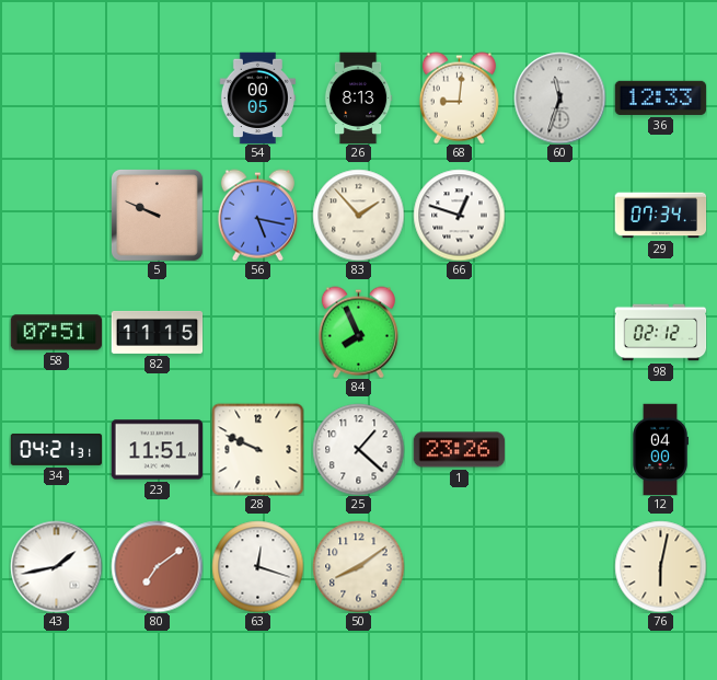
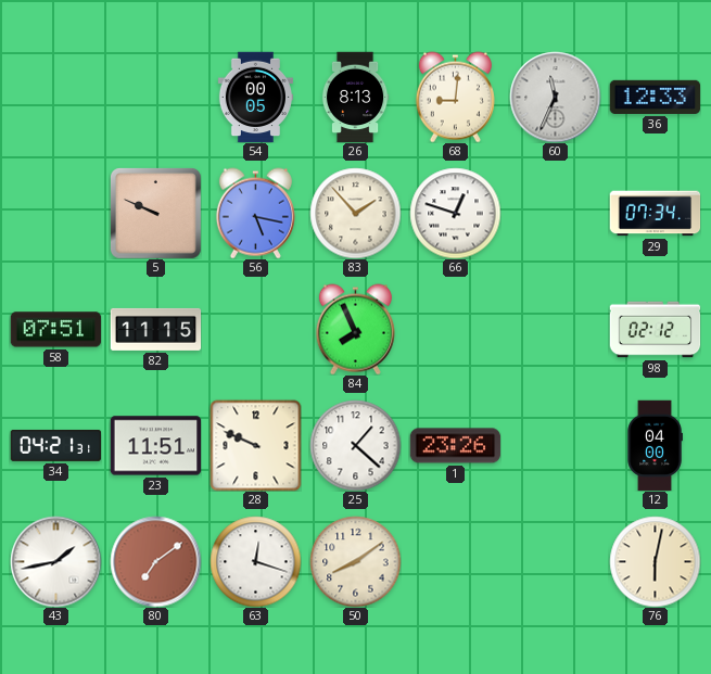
60: 11:33 -> 11:34 (555, 97)
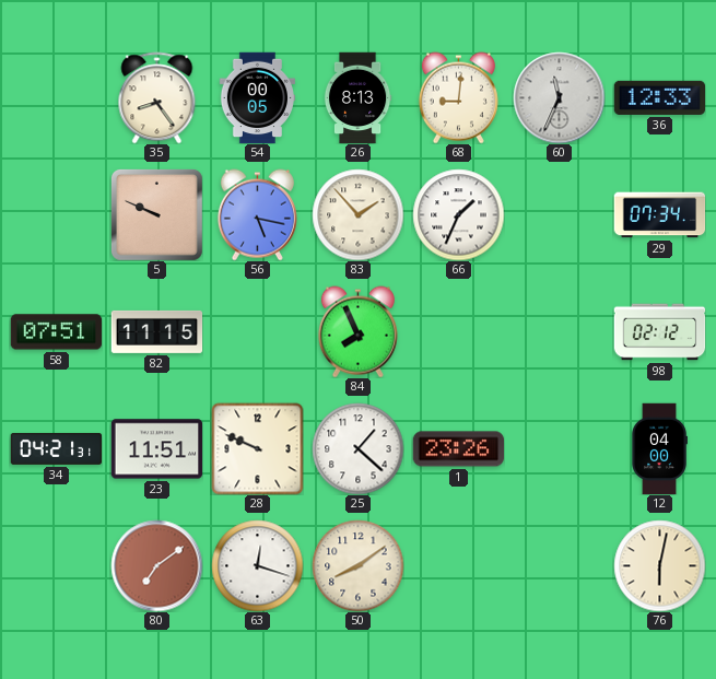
35: none -> 8:24 (157, 97)
66: 12:48 -> 1:34 (458, 214)
43: 1:43 -> none (55, 561)
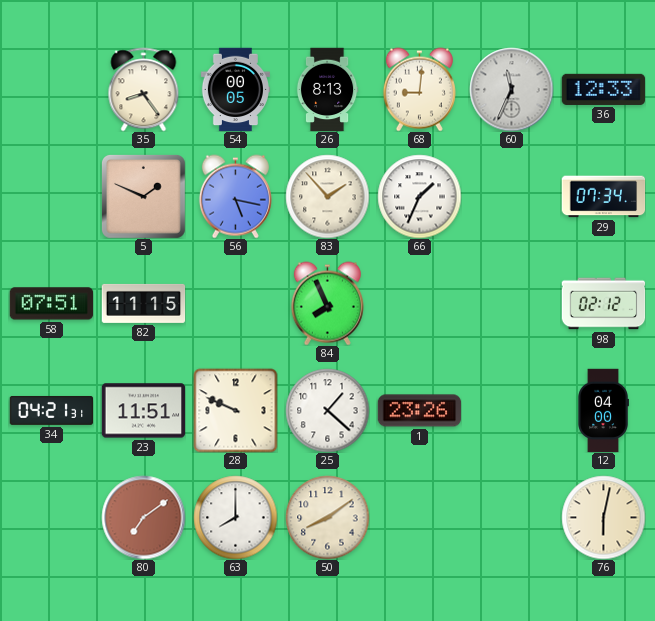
5: 9:49 -> 1:49 (143, 196)
63: 12:18 -> 8:00 (235, 517)
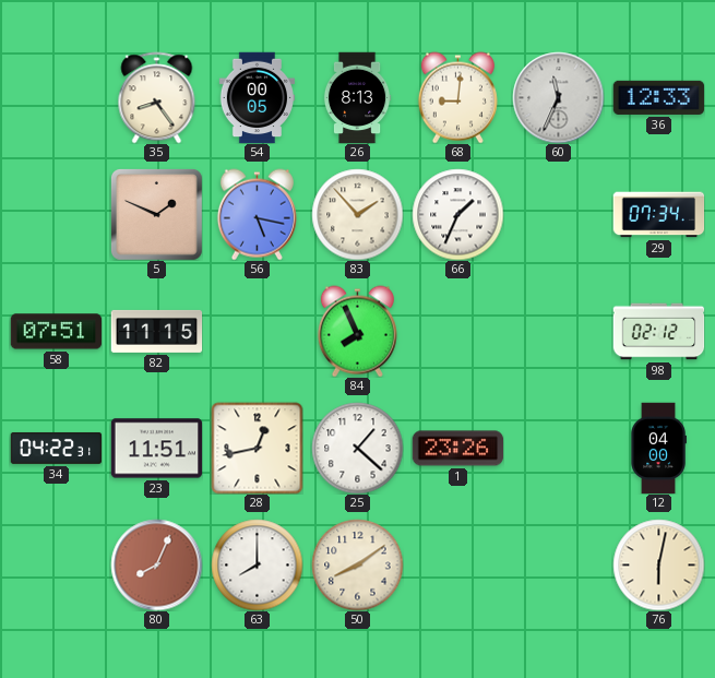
34: 04:21 -> 04:22 (56, 448)
28: 9:49 -> 12:43 (257, 448)
80: 7:09 -> 8:04 (156, 564)
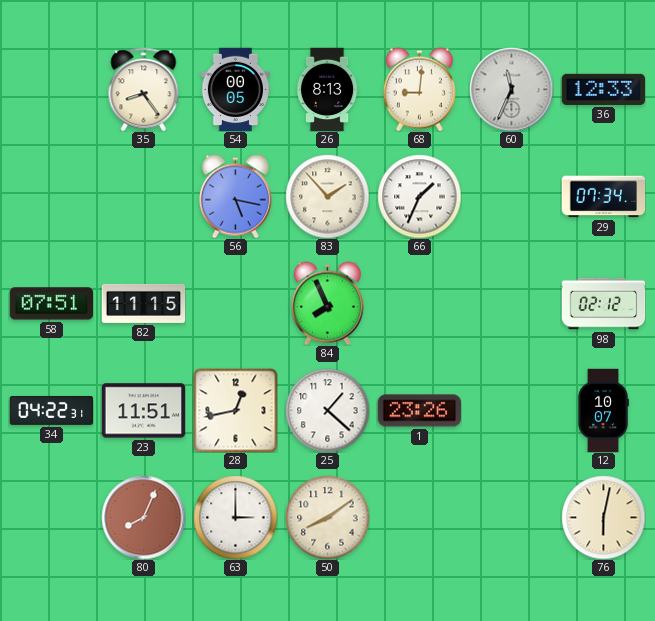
5: 1:49 -> none (156, 214)
12: 04:00 -> 10:07 (603, 410)
63: 8:00 -> 3:00 (235, 517)
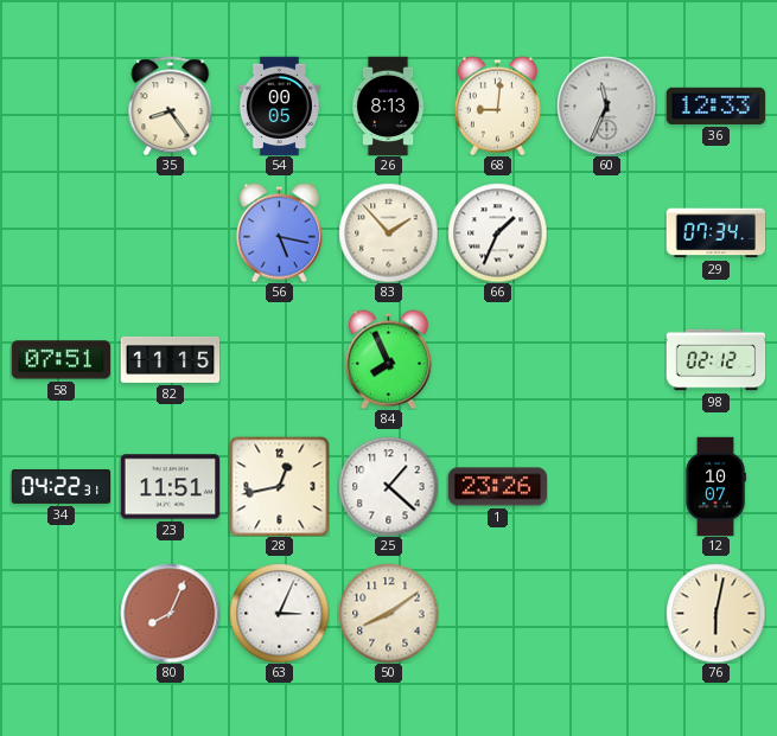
63: 3:00 -> 3:04 (279, 613)
